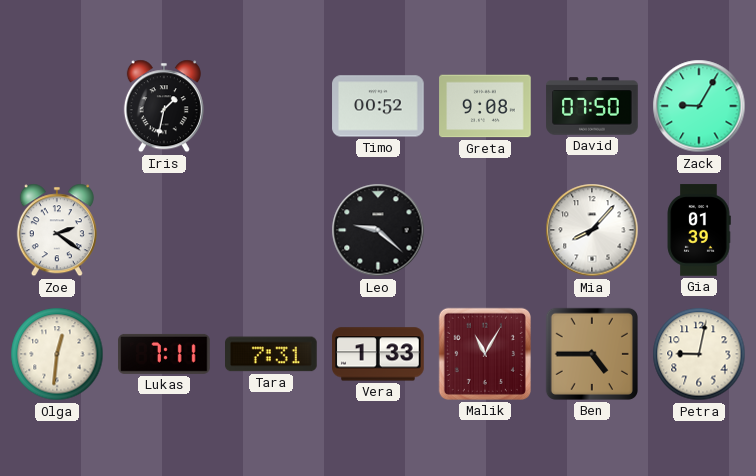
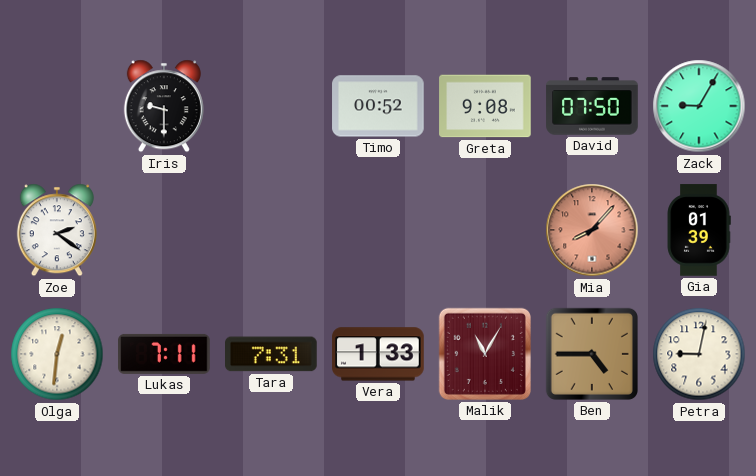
Iris: 1:32 -> 9:30 (164, 106)
Leo: 9:22 -> none (378, 230)
Mia dial: white -> salmon (592, 230)
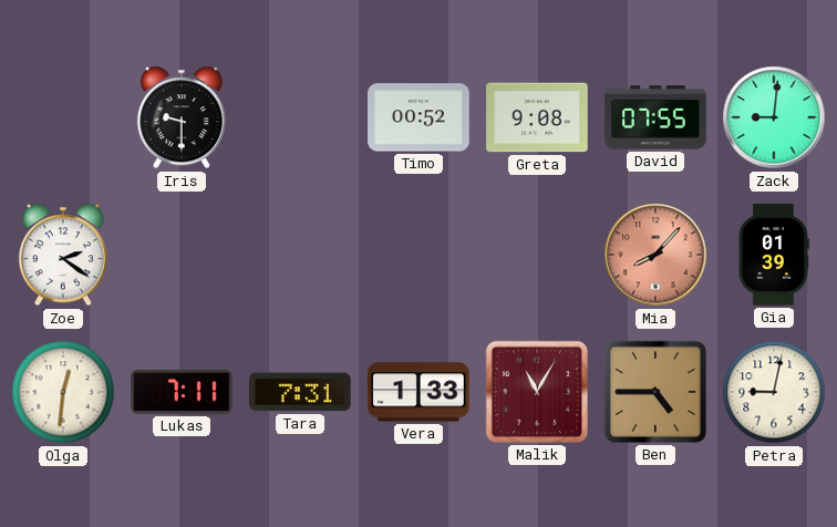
David: 07:50 -> 07:55 (655, 117)
Zack: 9:05 -> 9:01 (774, 117)
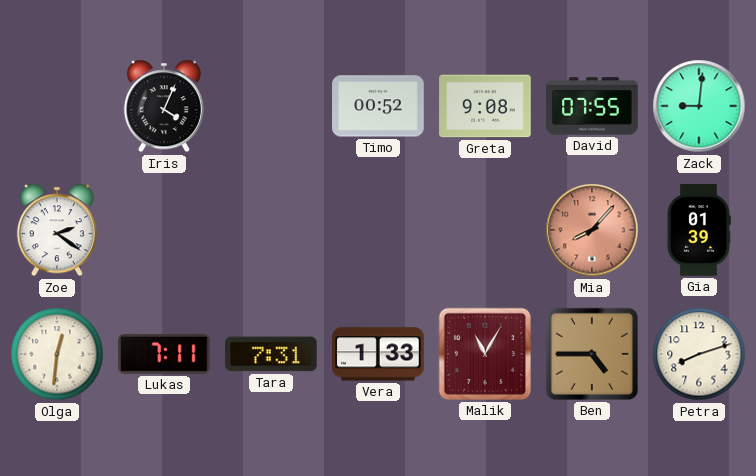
Iris: 9:30 -> 4:04 (164, 106)
Petra: 9:02 -> 8:12 (699, 354)
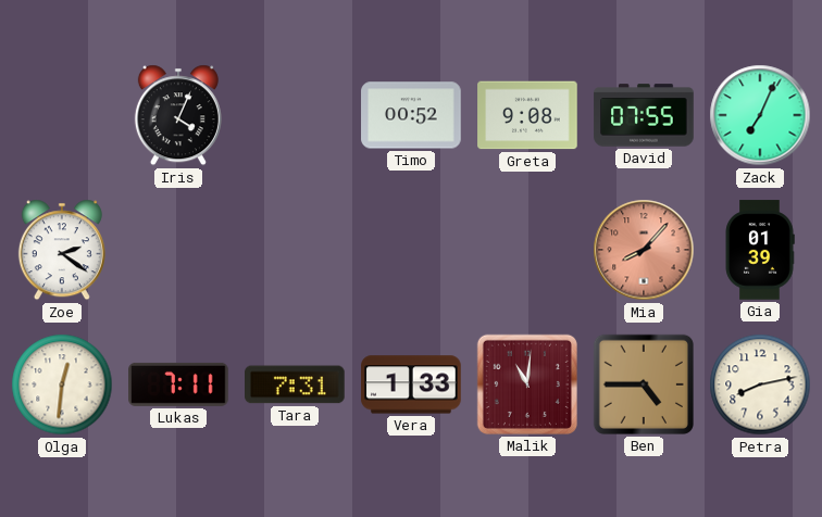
Zack: 9:01 -> 7:04 (760, 115)
Malik: 11:05 -> 11:01 (527, 384)
Petra: 8:12 -> 8:13 (760, 384)
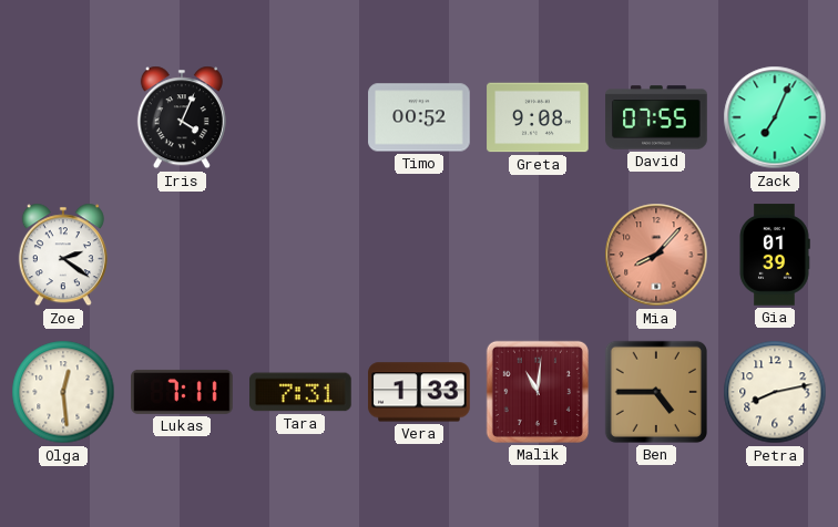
Olga: 12:31 -> 12:29 (63, 392)
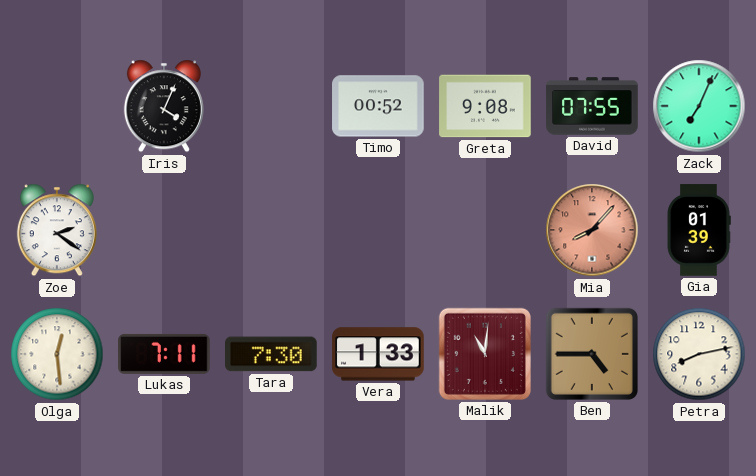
Tara: 7:31 -> 7:30 (271, 354)
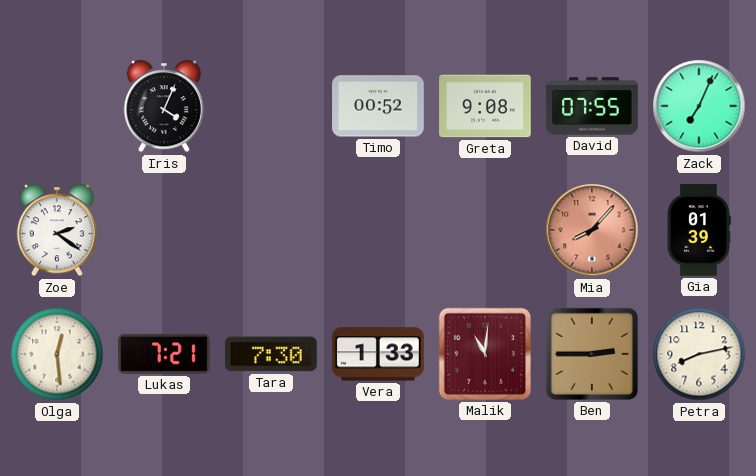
Lukas: 7:11 -> 7:21 (164, 354)
Ben: 4:45 -> 2:45 (592, 354)
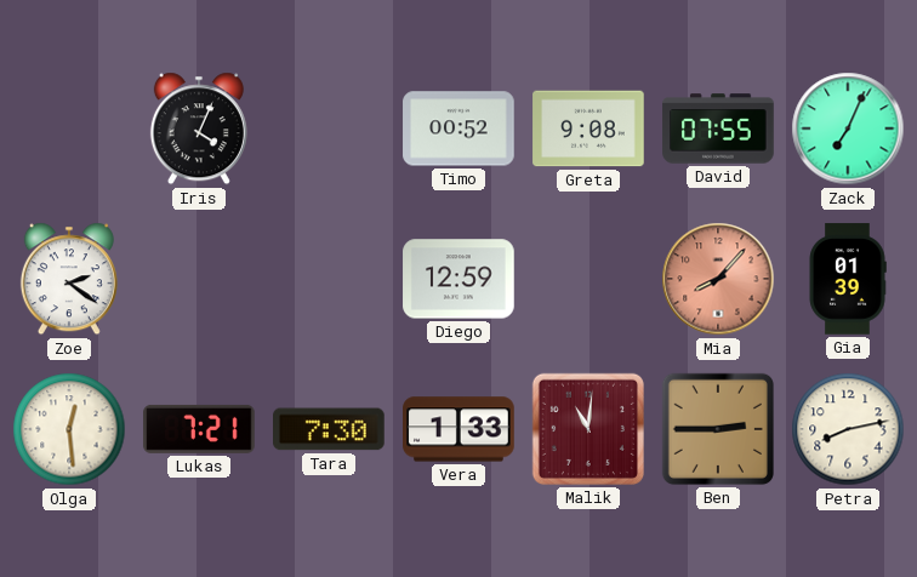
Diego: none -> 12:59 (458, 279)
